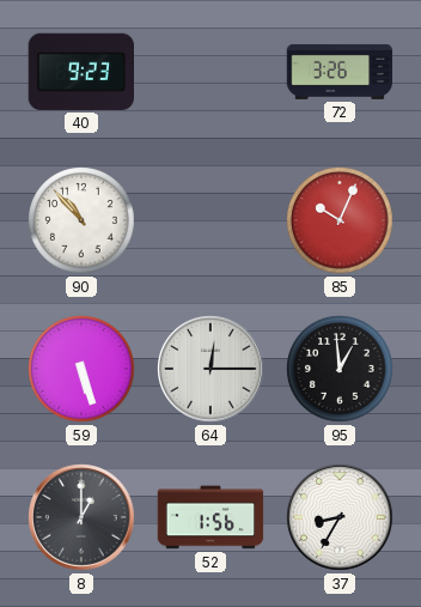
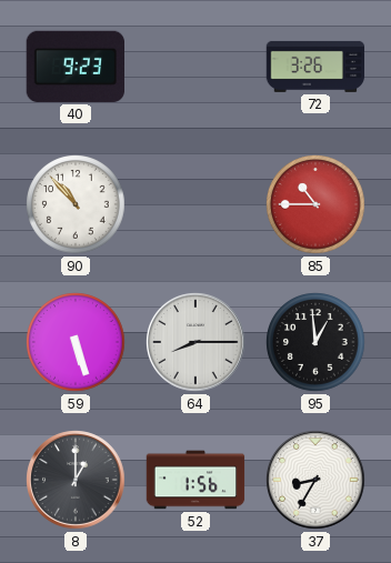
85: 10:04 -> 10:45 (315, 204)
64: 12:15 -> 8:15 (195, 342)
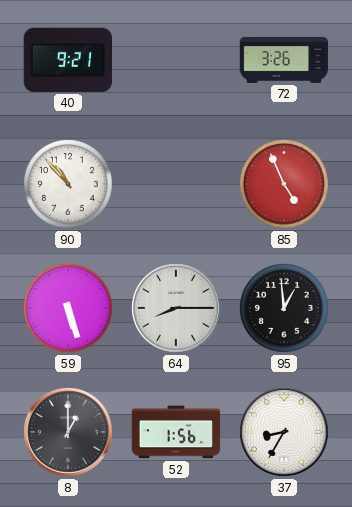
40: 9:23 -> 9:21 (67, 60)
85: 10:45 -> 4:56 (284, 184)
